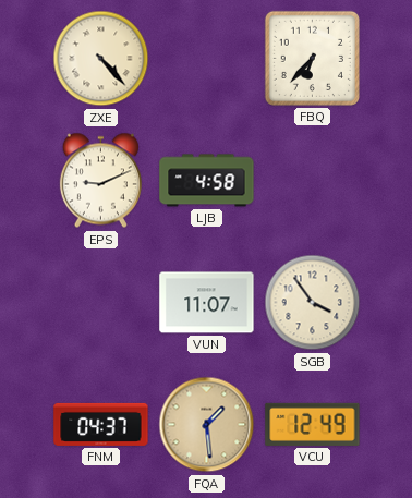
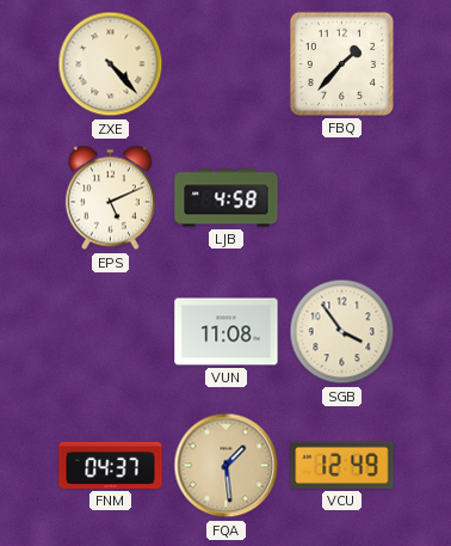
FBQ: 6:37 -> 1:37 (341, 63)
EPS: 9:11 -> 5:11 (110, 198)
VUN: 11:07 -> 11:08 (227, 332)
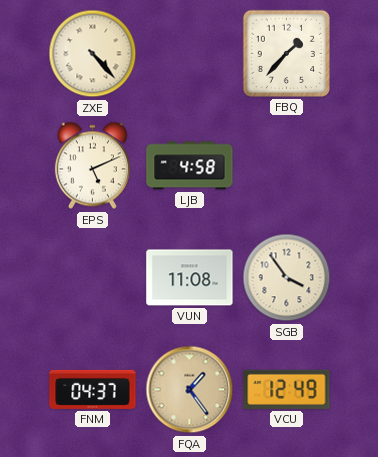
FQA: 1:29 -> 1:24 (190, 390)
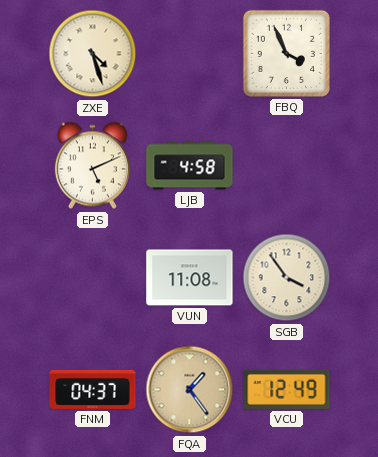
ZXE: 4:23 -> 4:27 (93, 54)
FBQ: 1:37 -> 3:56 (286, 53)
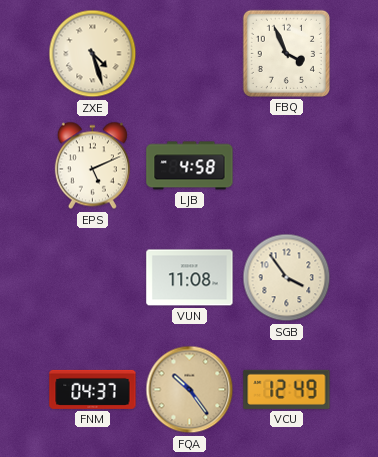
FQA: 1:24 -> 10:24 (190, 390)
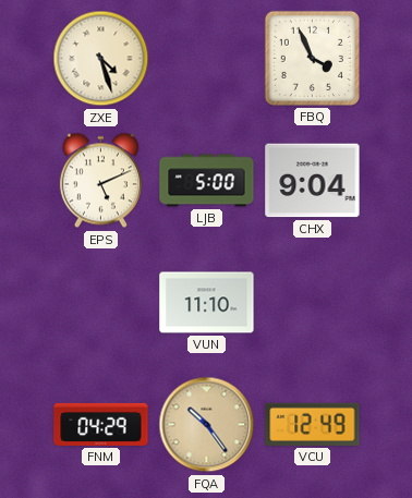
LJB: 4:58 -> 5:00 (207, 181)
CHX: none -> 9:04 (313, 181)
VUN: 11:08 -> 11:10 (207, 303)
SGB: 3:54 -> none (287, 278)
FNM: 04:37 -> 04:29 (101, 424)
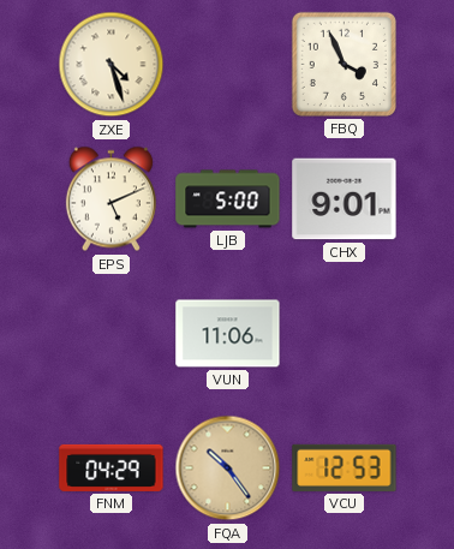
CHX: 9:04 -> 9:01 (345, 199)
VUN: 11:10 -> 11:06 (228, 334)
VCU: 12:49 -> 12:53 (345, 467)
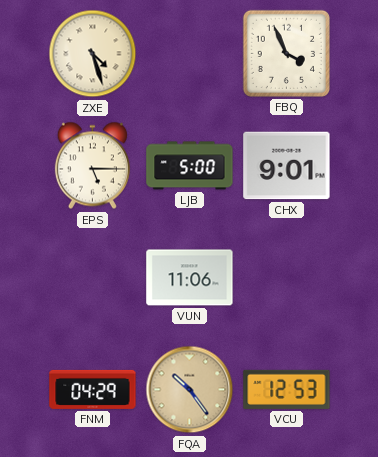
EPS: 5:11 -> 5:15 (92, 166)
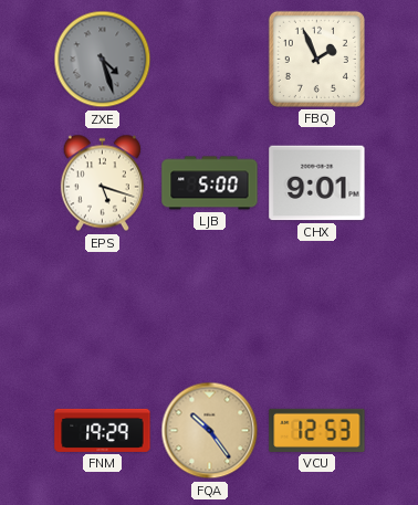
ZXE dial: cream -> grey (103, 60)
FBQ: 3:56 -> 1:56 (316, 59)
EPS: 5:15 -> 5:18 (102, 183)
VUN: 11:06 -> none (190, 278)
FNM: 04:29 -> 19:29 (103, 430)
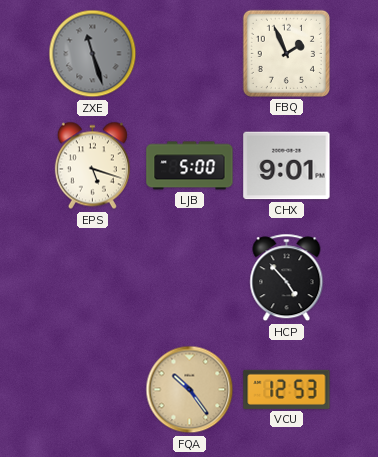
ZXE: 4:27 -> 11:27 (93, 54)
HCP: none -> 4:53 (287, 278)
FNM: 19:29 -> none (103, 430)
